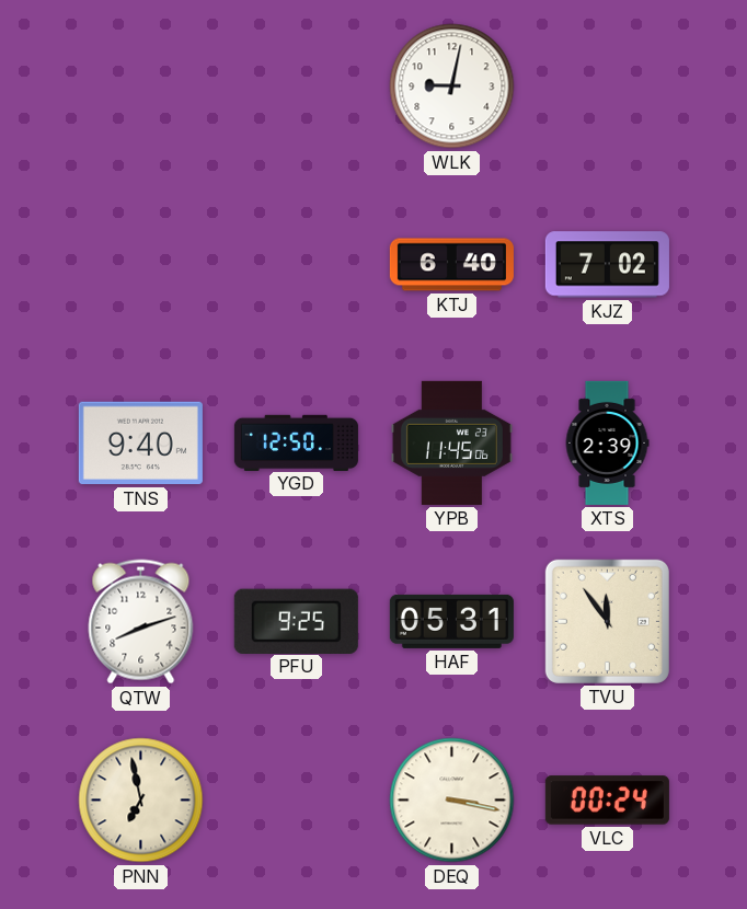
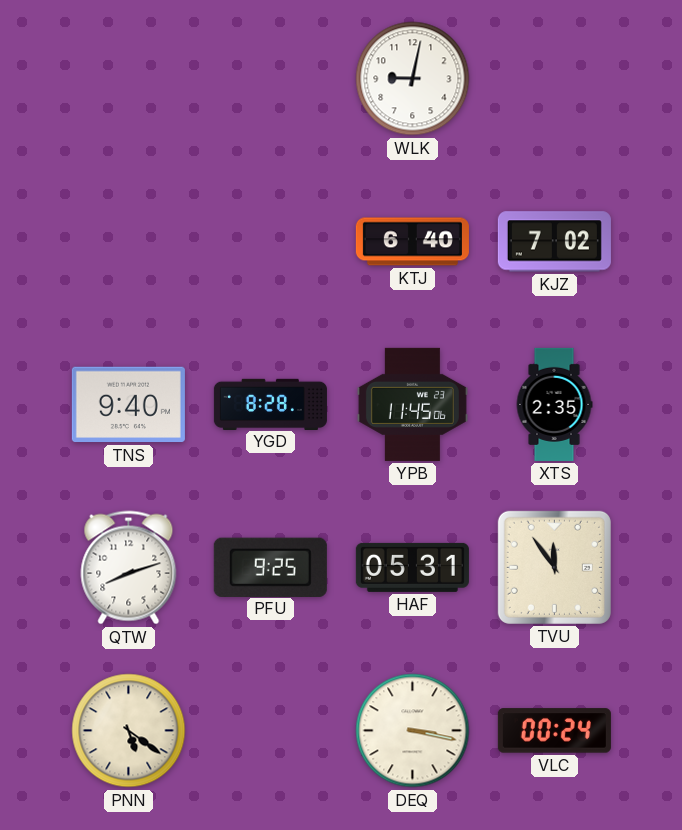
YGD: 12:50 -> 8:28 (270, 404)
XTS: 2:39 -> 2:35 (554, 404)
PNN: 6:58 -> 5:21 (129, 731)
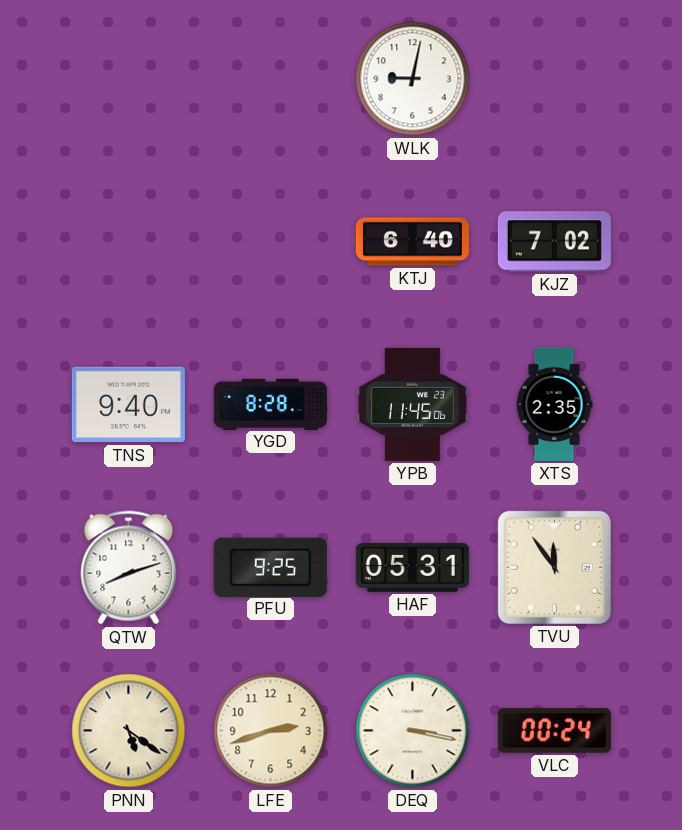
LFE: none -> 2:42 (271, 731)
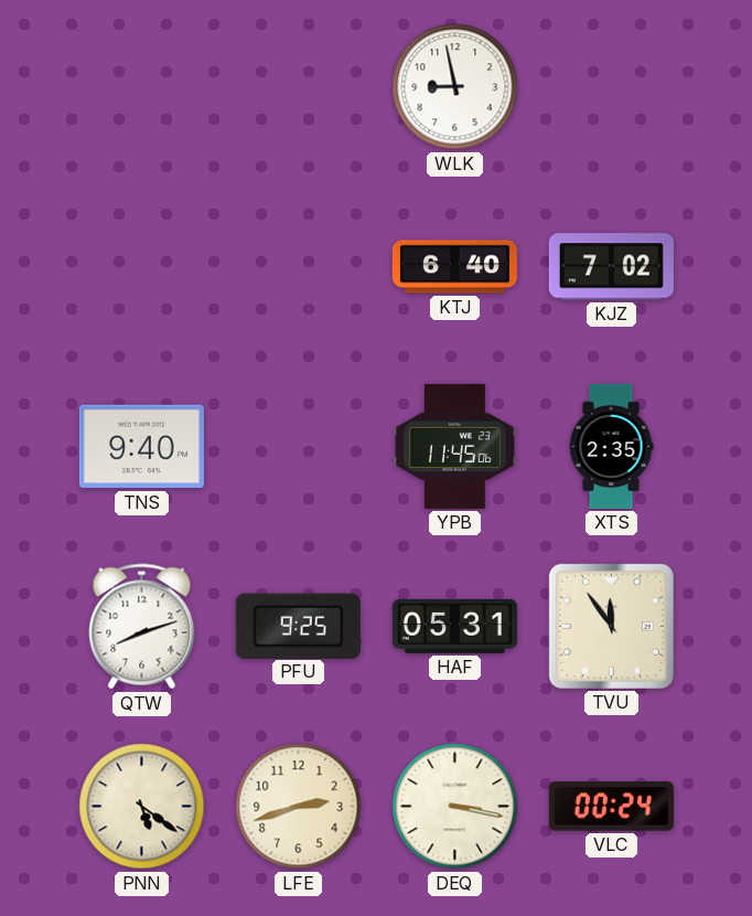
WLK: 9:02 -> 8:58 (455, 87)
YGD: 8:28 -> none (270, 404)
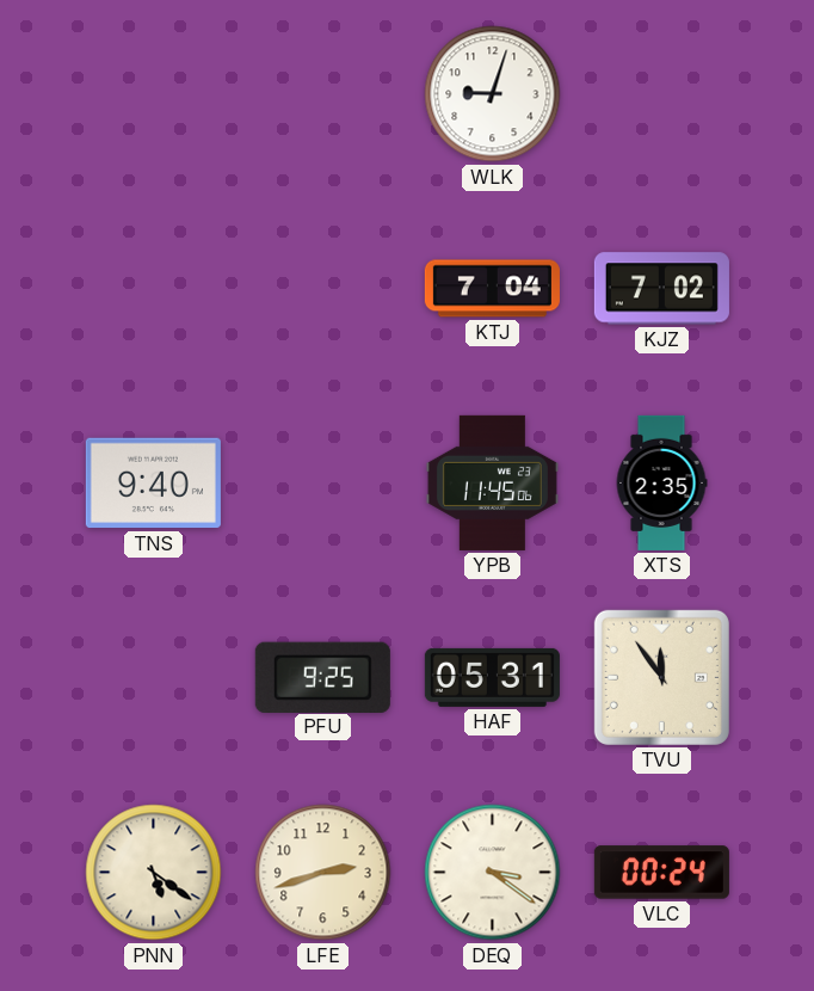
WLK: 8:58 -> 9:03 (493, 94)
KTJ: 6:40 -> 7:04 (492, 289)
QTW: 8:12 -> none (142, 627)
DEQ: 3:17 -> 3:21 (493, 873)
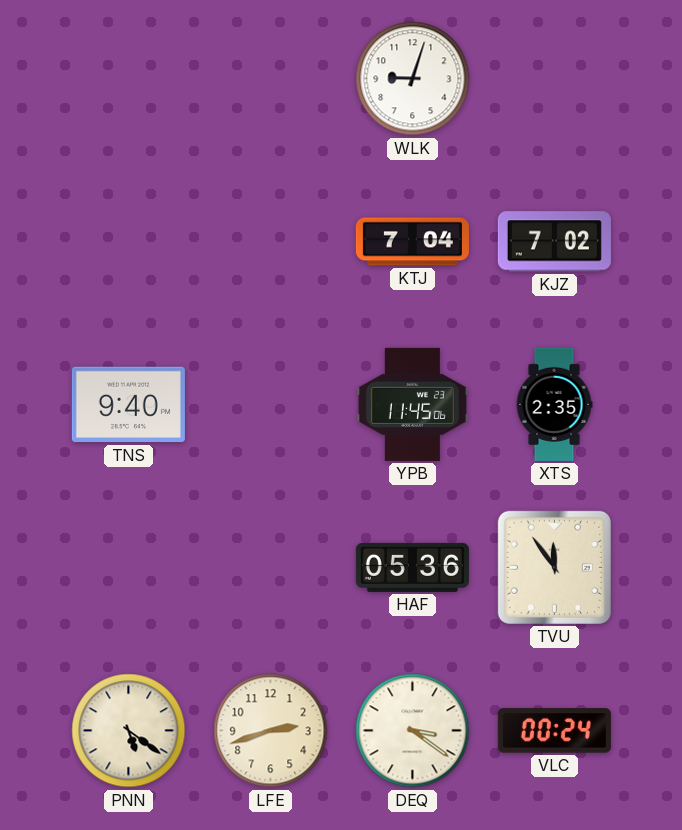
PFU: 9:25 -> none (322, 677)
HAF: 05:31 -> 05:36 (412, 567)
